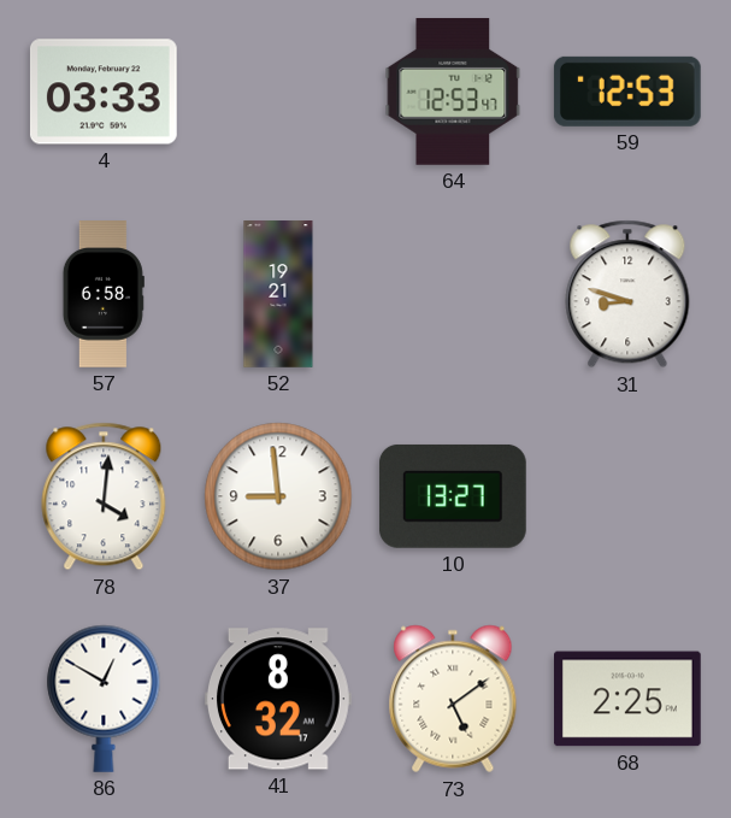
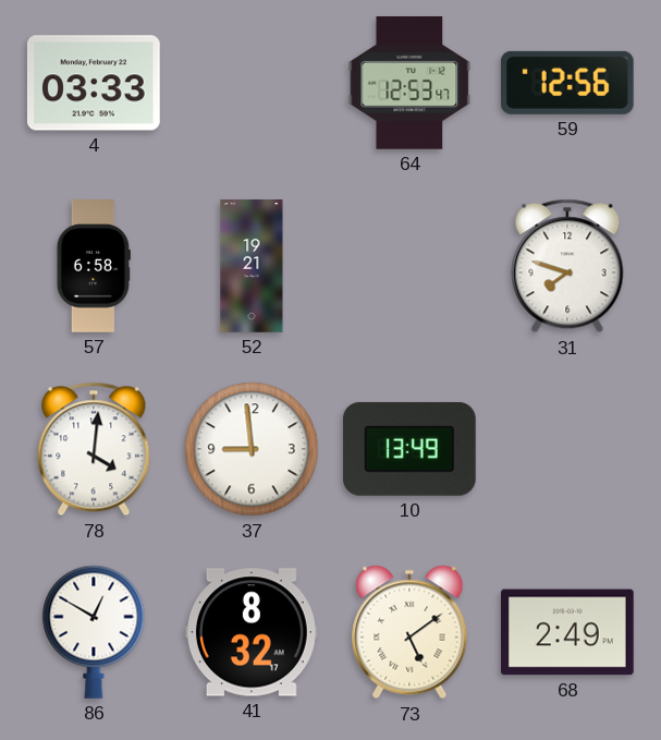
59: 12:53 -> 12:56 (567, 83)
31: 8:48 -> 7:48 (567, 266)
10: 13:27 -> 13:49 (409, 449)
68: 2:25 -> 2:49 (568, 632)
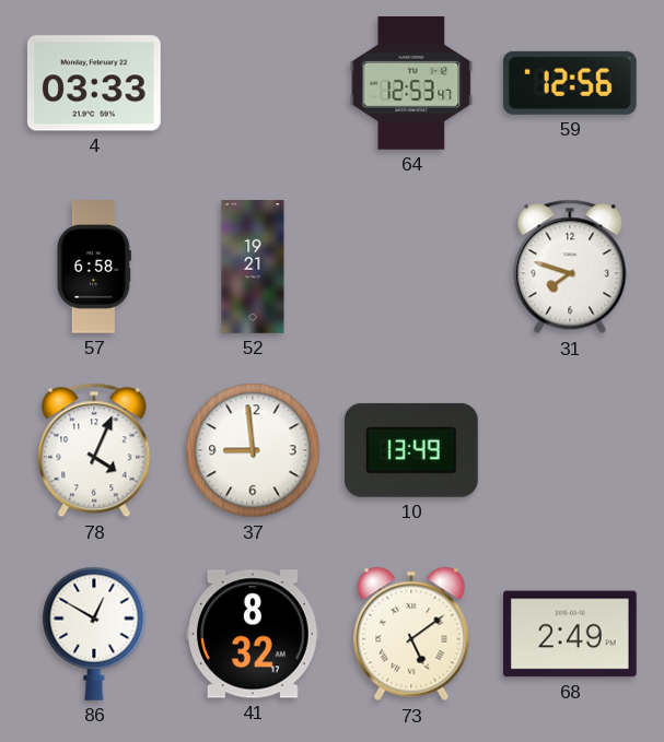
78: 4:01 -> 4:04 (94, 450)
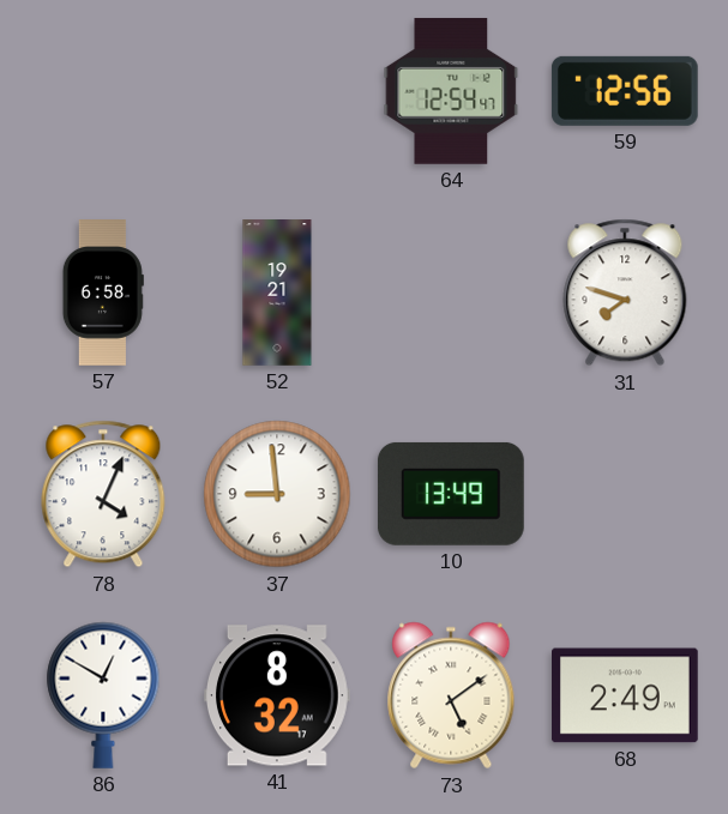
4: 03:33 -> none (94, 83)
64: 12:53 -> 12:54 (451, 91)
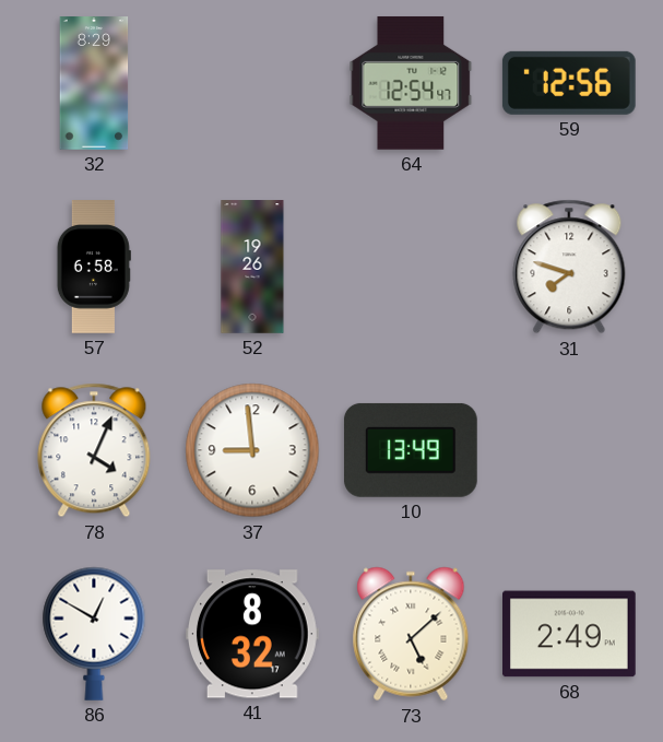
32: none -> 8:29 (94, 83)
52: 19:21 -> 19:26 (252, 267)
73: 5:09 -> 5:08 (411, 634)
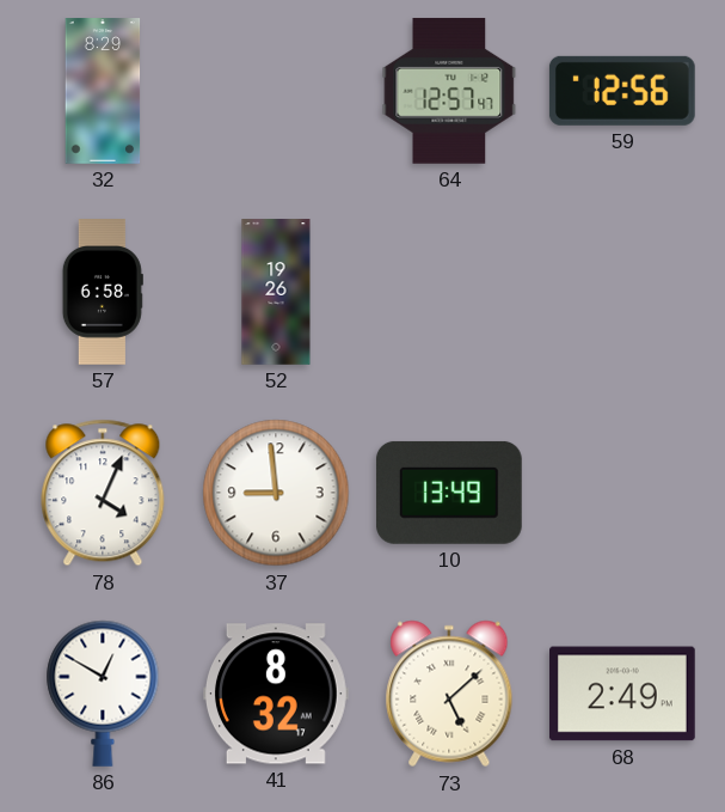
64: 12:54 -> 12:57 (449, 91)
31: 7:48 -> none (569, 267)
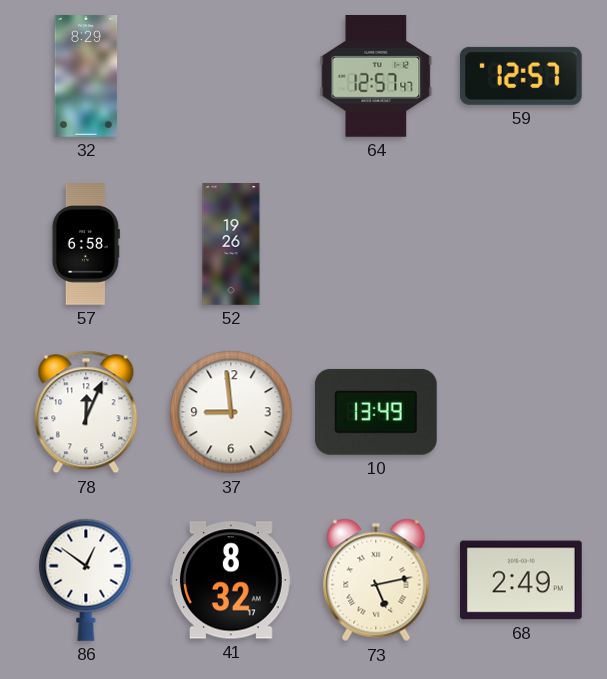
59: 12:56 -> 12:57 (521, 76)
78: 4:04 -> 12:04 (86, 412)
86: 12:50 -> 12:51 (86, 580)
73: 5:08 -> 5:13 (376, 580)
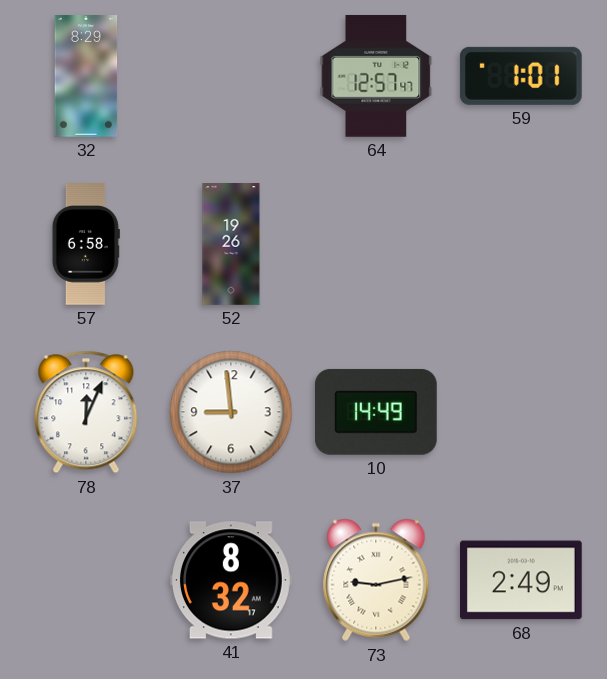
59: 12:57 -> 1:01 (521, 76)
10: 13:49 -> 14:49 (376, 412)
86: 12:51 -> none (86, 580)
73: 5:13 -> 9:13 (376, 580)
